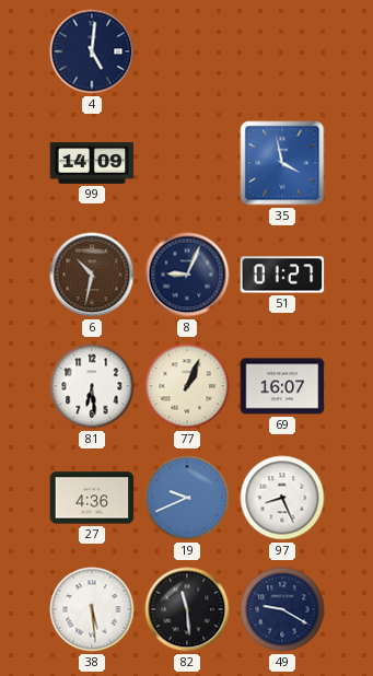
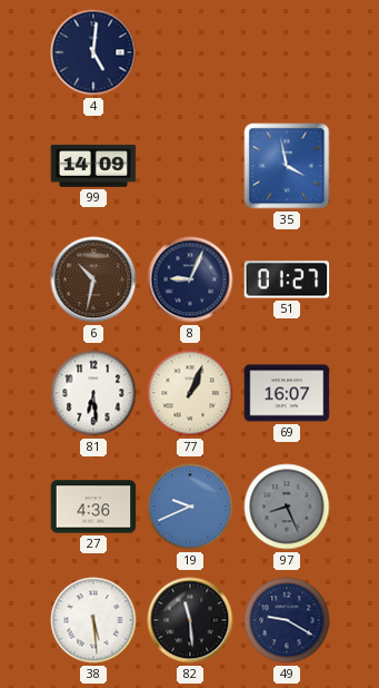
97 dial: white -> grey (287, 507)
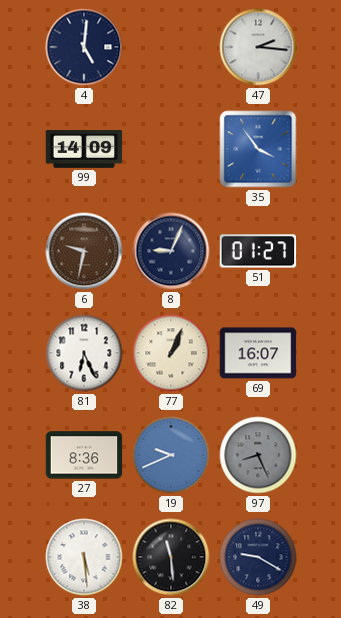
47: none -> 2:16 (258, 47)
35: 3:58 -> 3:54 (258, 149)
6: 10:32 -> 9:32 (84, 251)
81: 6:29 -> 6:26 (84, 353)
27: 4:36 -> 8:36 (84, 455)
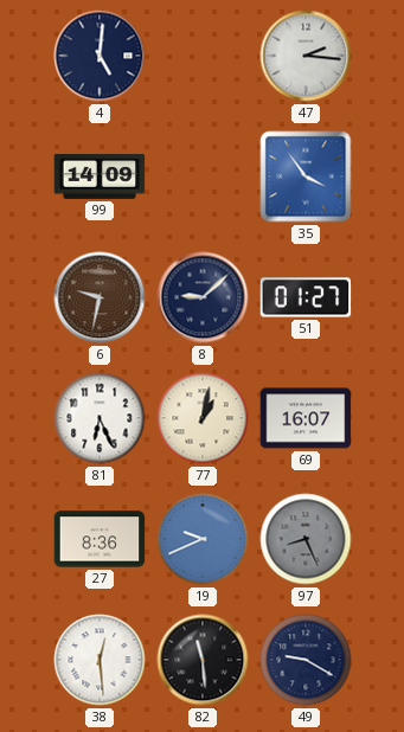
8: 9:04 -> 9:08 (203, 297)
77: 1:04 -> 1:02 (203, 418)
38: 5:29 -> 12:29 (100, 660)
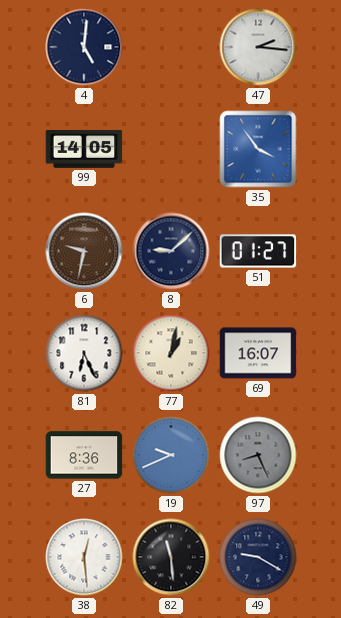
99: 14:09 -> 14:05 (84, 150)
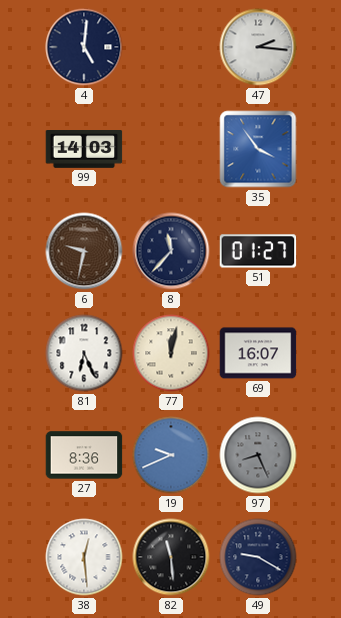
99: 14:05 -> 14:03 (84, 150)
8: 9:08 -> 11:37 (171, 251)
77: 1:02 -> 12:02 (171, 353)
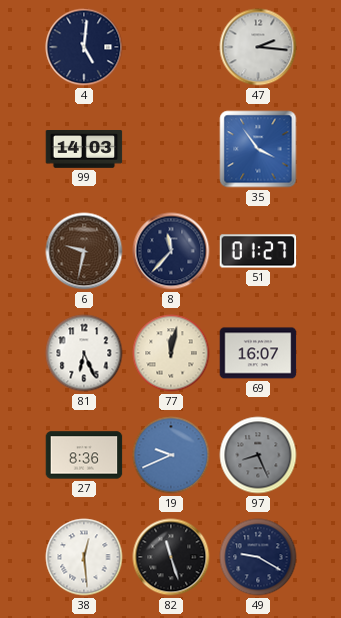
82: 11:29 -> 11:27 (171, 557)
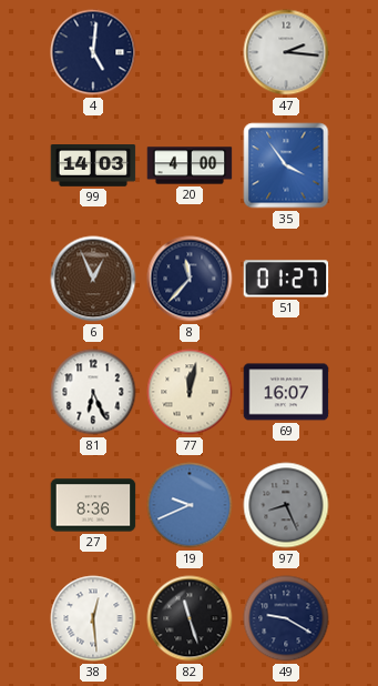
20: none -> 4:00 (190, 165)
6: 9:32 -> 12:56 (93, 279)
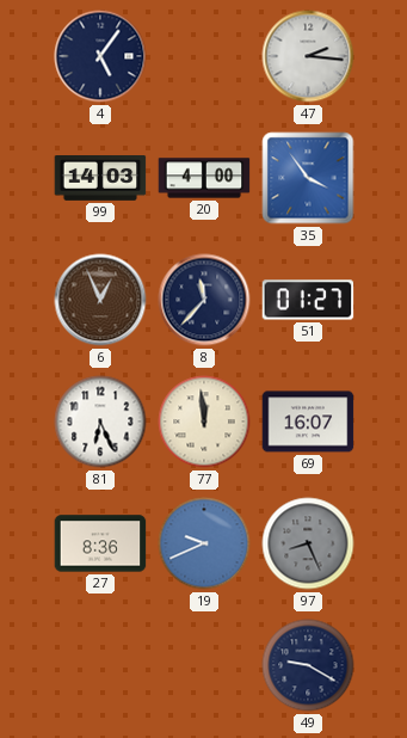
4: 5:01 -> 5:06 (100, 56)
77: 12:02 -> 11:59 (204, 422)
38: 12:29 -> none (93, 618)
82: 11:27 -> none (190, 618)
